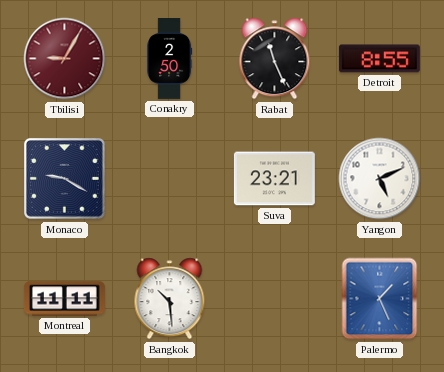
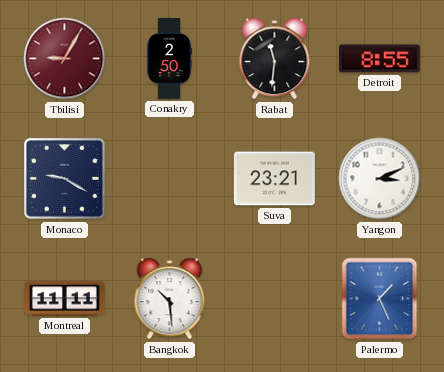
Rabat: 11:26 -> 11:31 (275, 59)
Yangon: 5:11 -> 3:11 (380, 179)
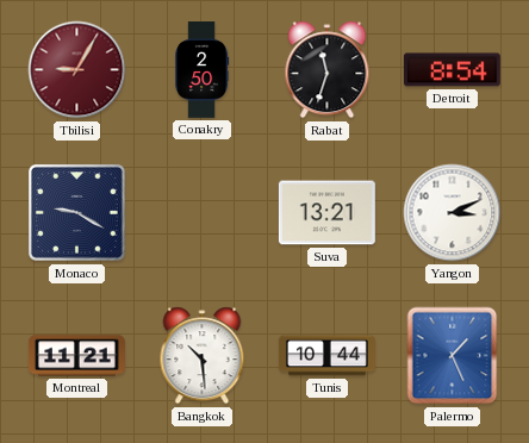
Rabat: 11:31 -> 11:33 (328, 70)
Detroit: 8:55 -> 8:54 (452, 70)
Suva: 23:21 -> 13:21 (326, 213)
Montreal: 11:11 -> 11:21 (76, 356)
Tunis: none -> 10:44 (326, 356)
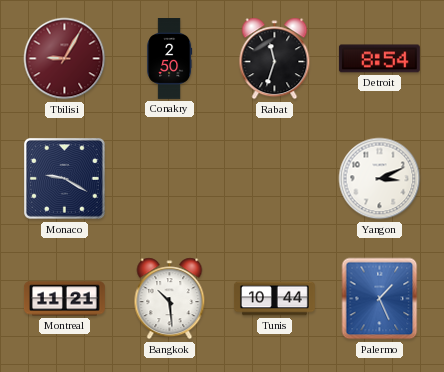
Suva: 13:21 -> none (326, 213)
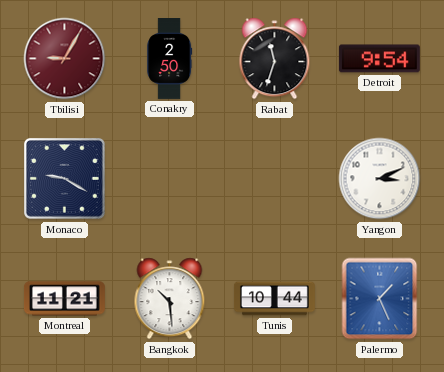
Detroit: 8:54 -> 9:54 (379, 59)
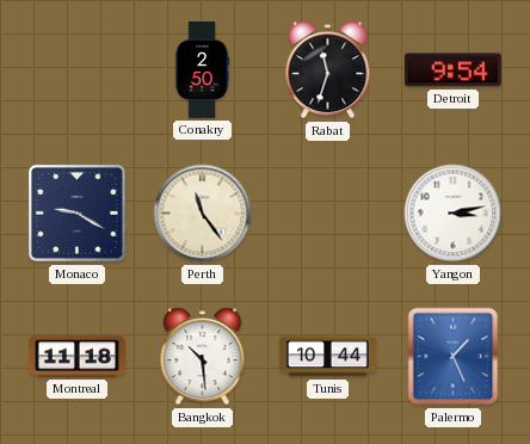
Tbilisi: 9:05 -> none (65, 59)
Perth: none -> 11:24 (203, 214)
Yangon: 3:11 -> 3:13 (454, 214)
Montreal: 11:21 -> 11:18 (76, 357)
